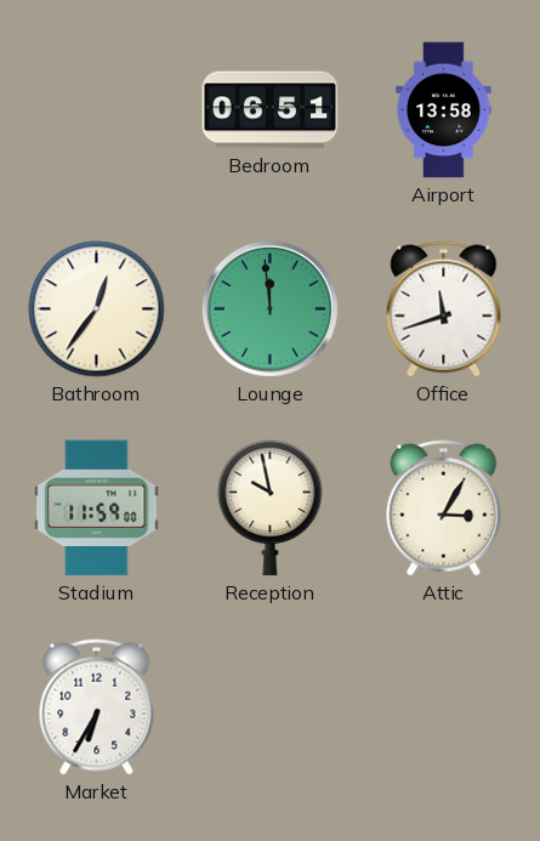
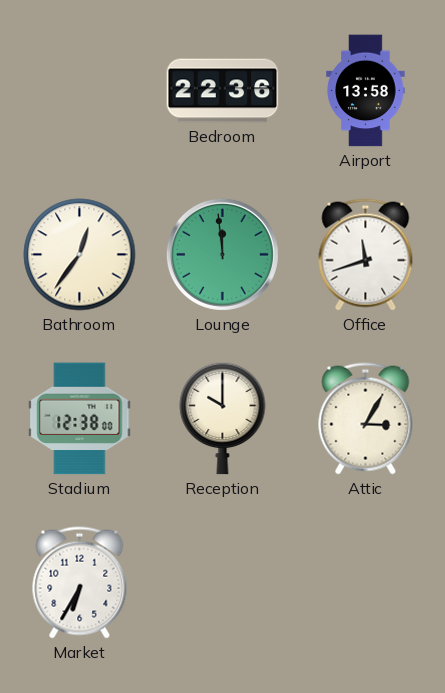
Bedroom: 06:51 -> 22:36 (223, 91)
Stadium: 11:59 -> 12:38 (80, 419)
Reception: 9:58 -> 10:00 (223, 418)
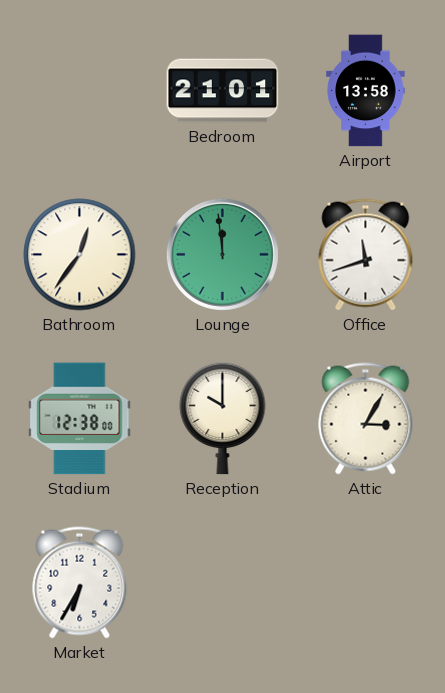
Bedroom: 22:36 -> 21:01 (223, 91)
